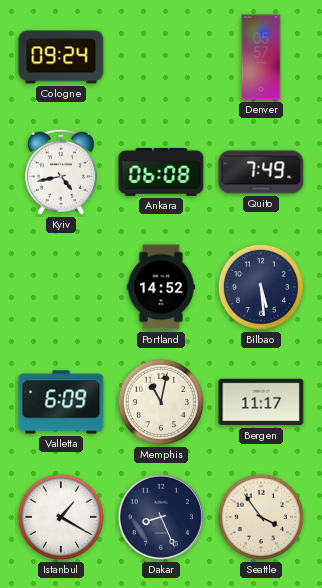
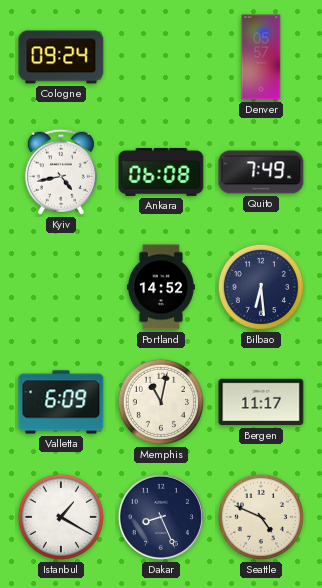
Bilbao: 5:29 -> 6:29 (261, 287)
Seattle: 3:54 -> 4:49 (261, 517)
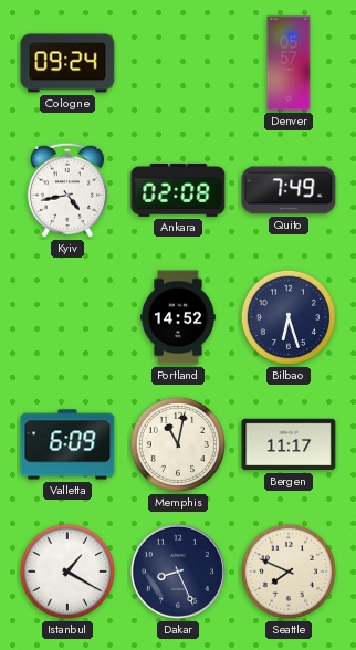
Ankara: 06:08 -> 02:08 (178, 190)
Bilbao: 6:29 -> 6:27 (289, 317)
Seattle: 4:49 -> 7:49 (289, 572)
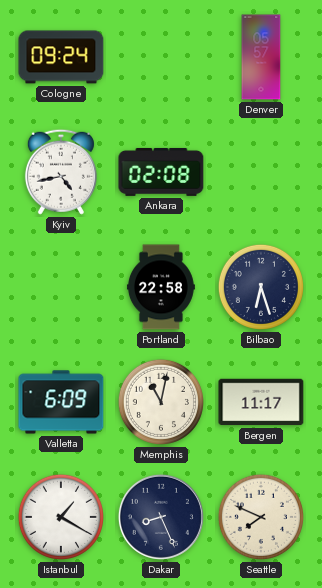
Quito: 7:49 -> none (289, 190)
Portland: 14:52 -> 22:58 (161, 287)
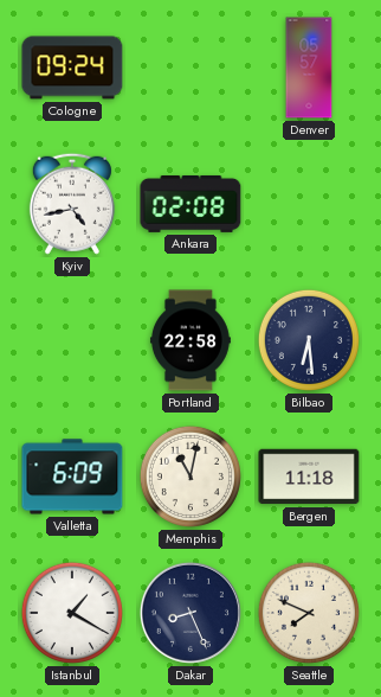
Bilbao: 6:27 -> 6:29 (309, 340)
Bergen: 11:17 -> 11:18 (309, 477)
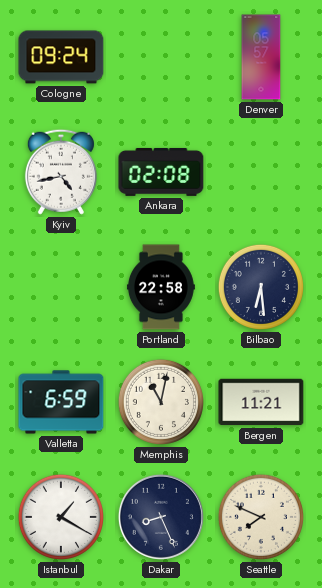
Valletta: 6:09 -> 6:59 (61, 402)
Bergen: 11:18 -> 11:21 (261, 402)
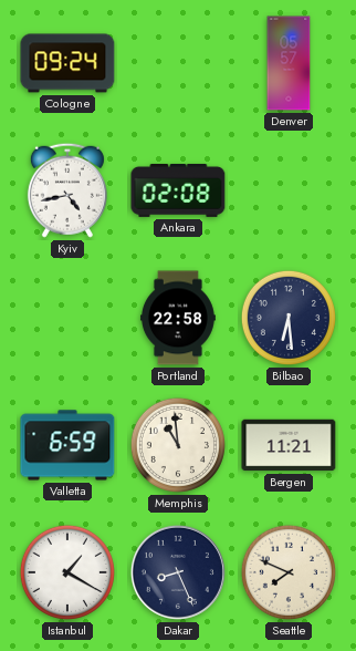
Memphis: 11:02 -> 10:59 (178, 445)
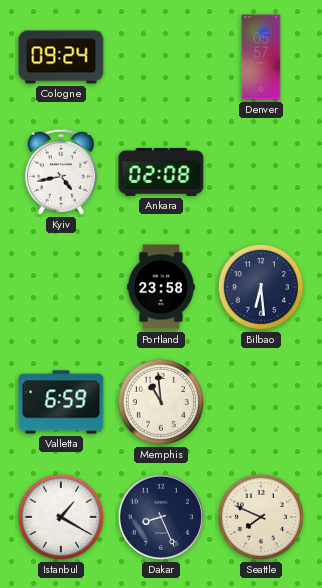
Portland: 22:58 -> 23:58 (161, 287)
Bergen: 11:21 -> none (289, 445)
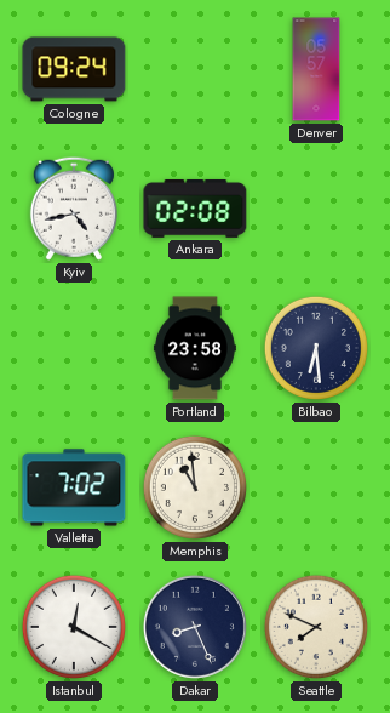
Valletta: 6:59 -> 7:02 (74, 487)
Istanbul: 1:20 -> 12:20 (74, 627)
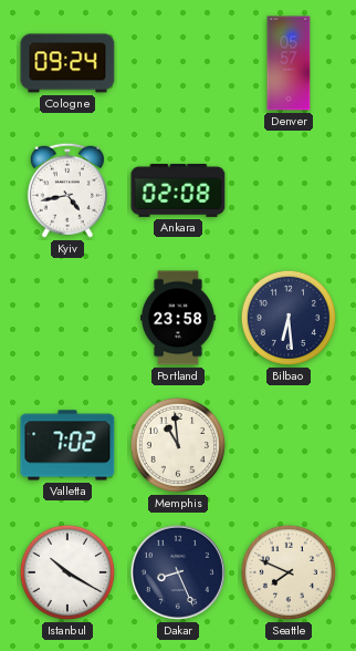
Istanbul: 12:20 -> 10:20 (67, 572)
